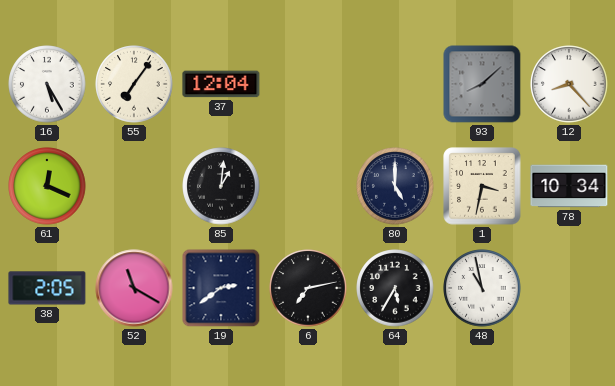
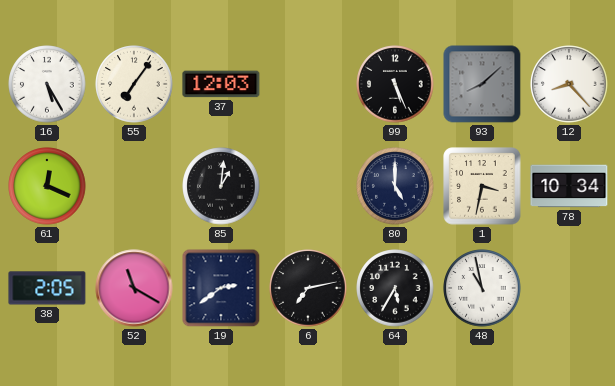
37: 12:04 -> 12:03 (221, 84)
99: none -> 5:26 (395, 84)
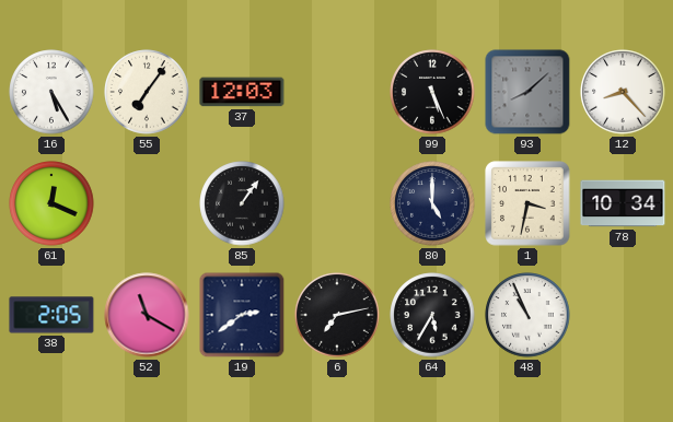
85: 1:01 -> 1:06 (242, 203)
48: 10:58 -> 10:56 (527, 315)
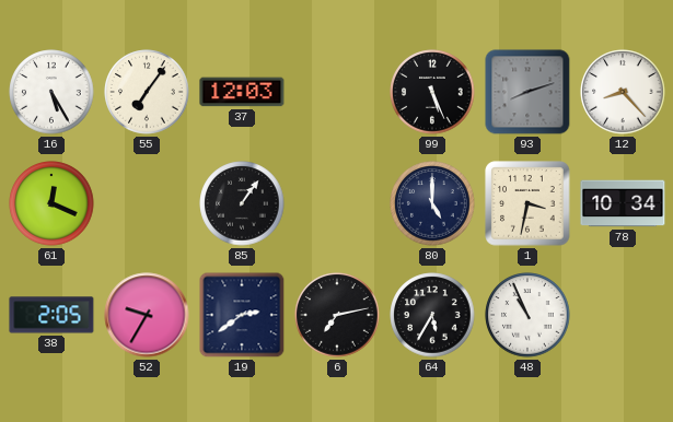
93: 8:08 -> 8:12 (527, 92)
52: 11:20 -> 9:35 (147, 315)
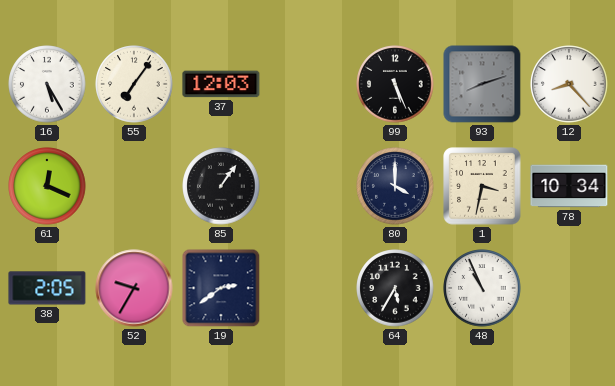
80: 5:00 -> 4:00 (395, 186)
6: 7:13 -> none (337, 315)
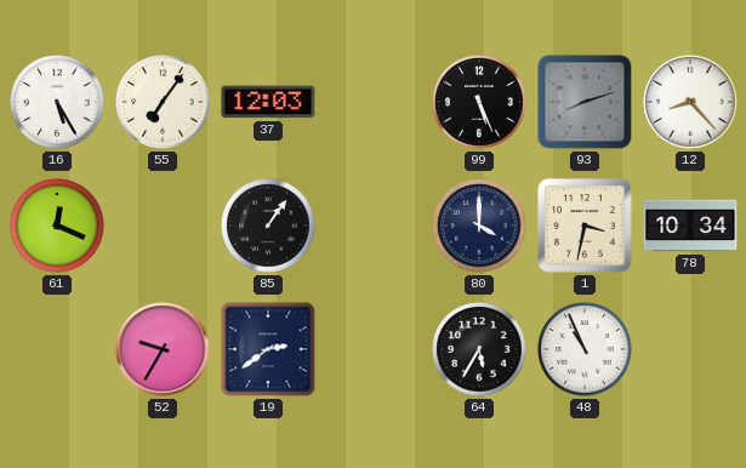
38: 2:05 -> none (47, 288)
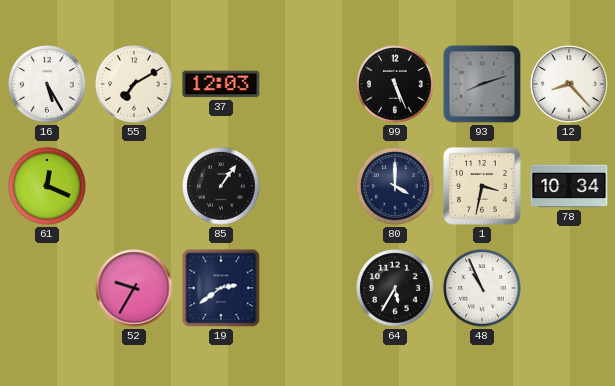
55: 7:06 -> 7:10 (134, 84)
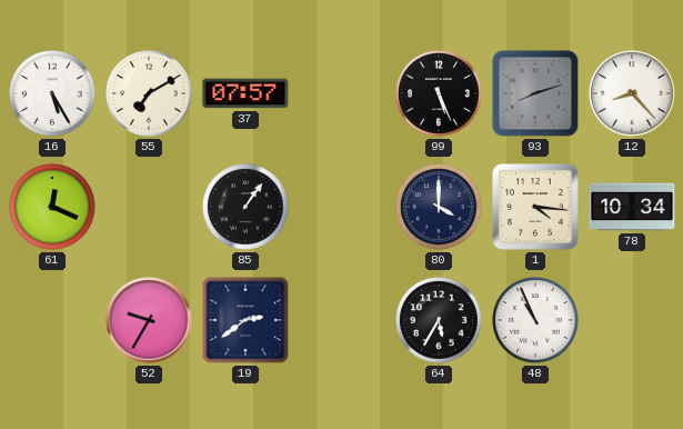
37: 12:03 -> 07:57 (245, 93)
1: 3:32 -> 4:16 (535, 207)
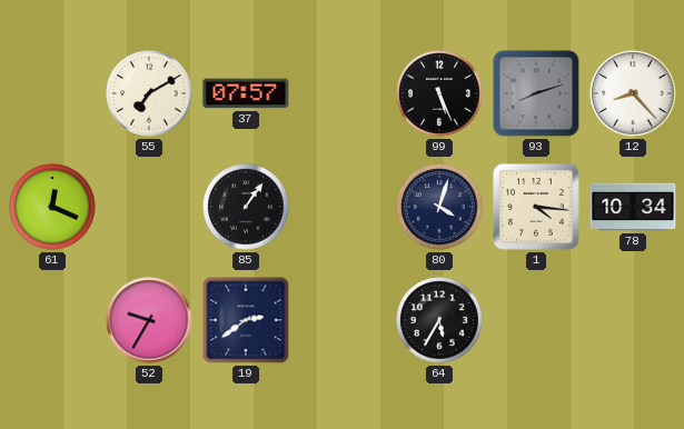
16: 5:25 -> none (52, 93)
80: 4:00 -> 4:03 (439, 207)
48: 10:56 -> none (535, 320)
